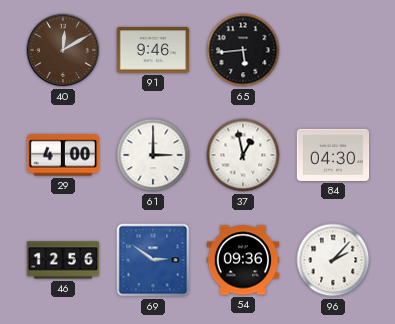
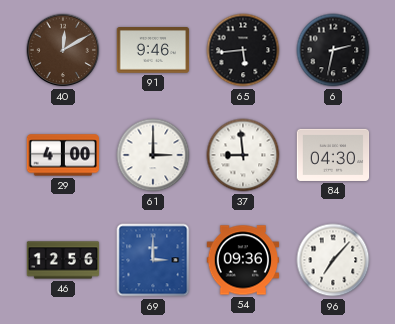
6: none -> 2:32 (333, 50)
37: 12:58 -> 8:59 (243, 155)
69: 2:51 -> 3:00 (153, 260)
96: 2:07 -> 7:07 (333, 260)
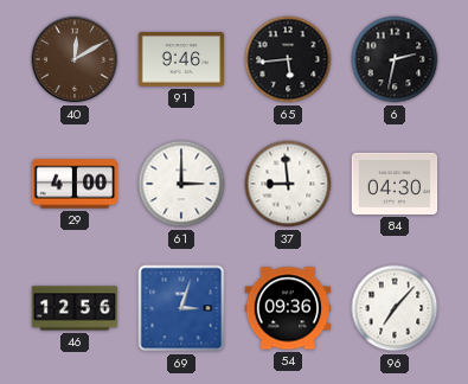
69: 3:00 -> 3:03 (181, 308)
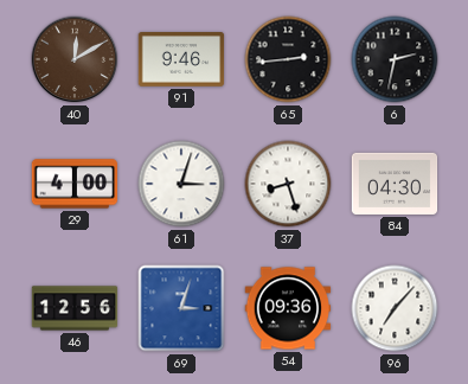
65: 5:44 -> 2:44 (288, 59)
61: 3:00 -> 3:03 (181, 184)
37: 8:59 -> 8:27 (288, 184)
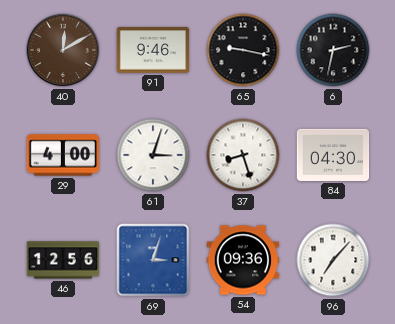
65: 2:44 -> 9:17 (243, 50)
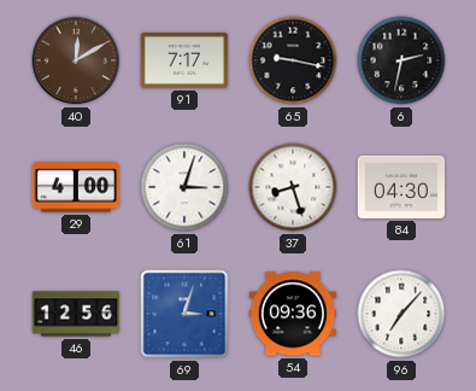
91: 9:46 -> 7:17 (184, 62)
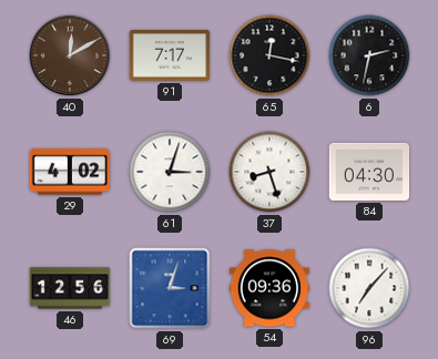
65: 9:17 -> 12:17 (269, 55)
29: 4:00 -> 4:02 (70, 172)
